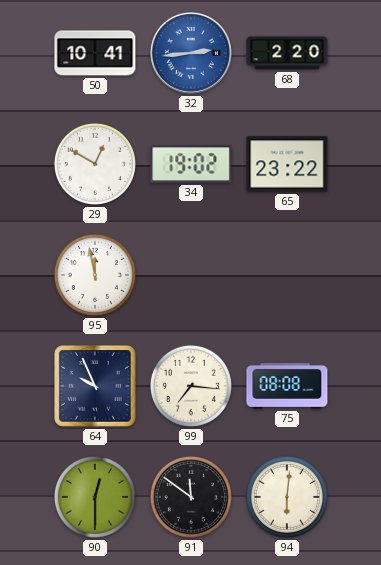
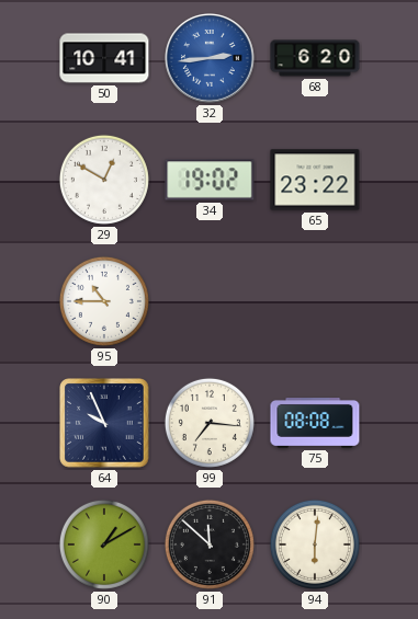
68: 2:20 -> 6:20 (315, 58)
95: 11:58 -> 10:45 (104, 301)
90: 12:30 -> 1:10 (104, 545)
91: 11:51 -> 11:52 (210, 545)
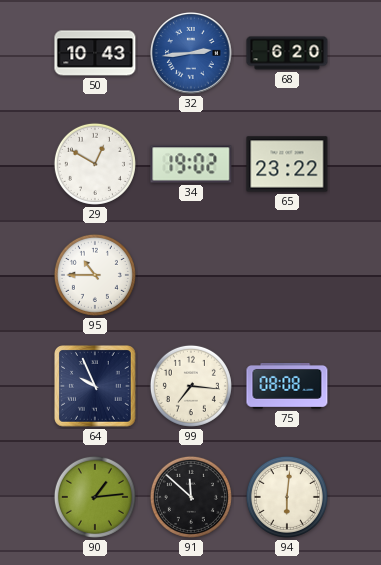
50: 10:41 -> 10:43 (95, 53)
90: 1:10 -> 1:14 (95, 497)
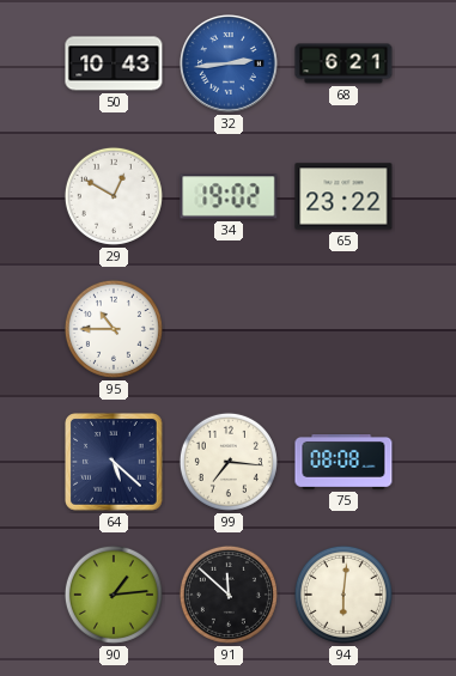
68: 6:20 -> 6:21 (343, 63)
64: 9:56 -> 5:22 (115, 463)
